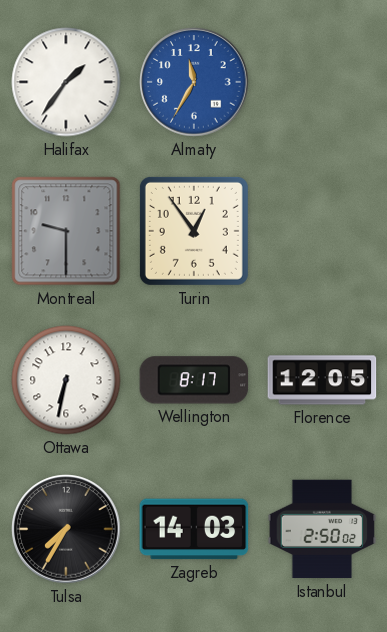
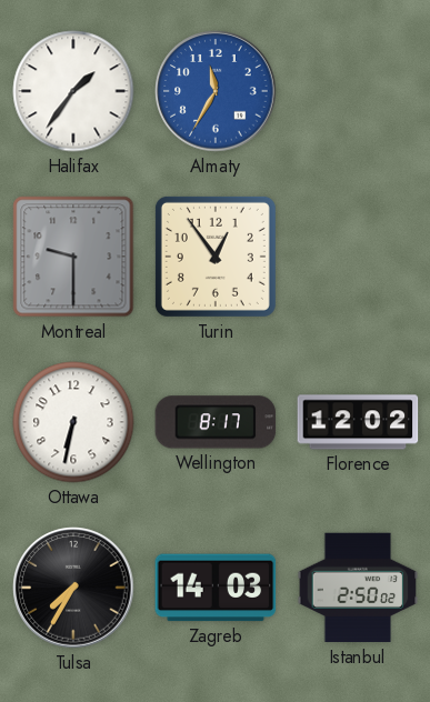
Florence: 12:05 -> 12:02 (358, 422)
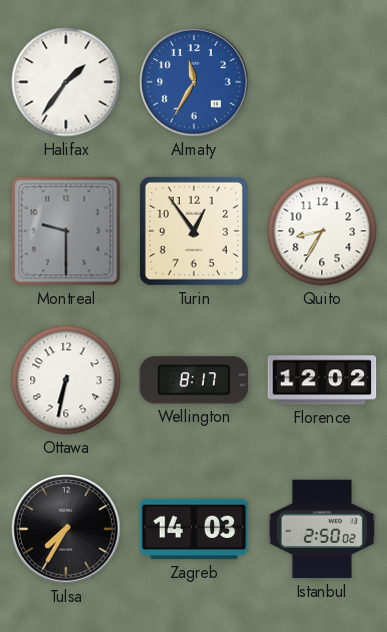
Quito: none -> 8:35 (322, 231)
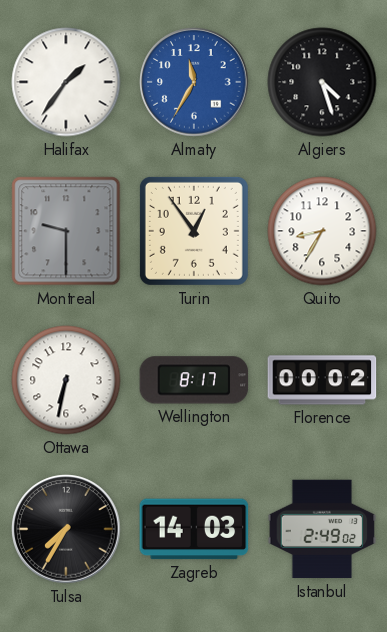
Algiers: none -> 4:27 (322, 82)
Florence: 12:02 -> 00:02 (322, 380)
Istanbul: 2:50 -> 2:49 (322, 529)
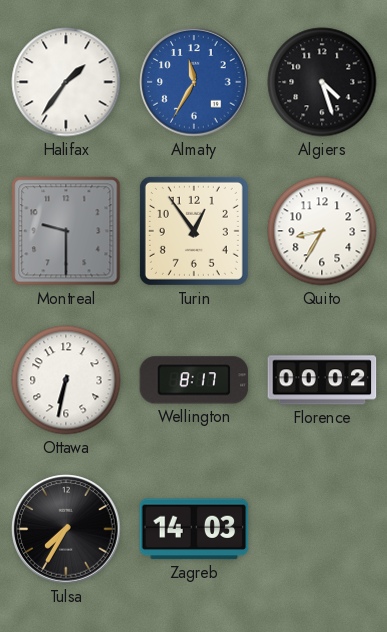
Istanbul: 2:49 -> none (322, 529)
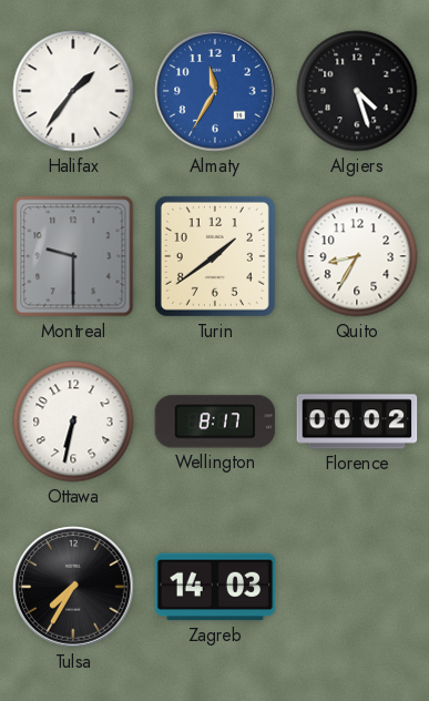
Turin: 12:54 -> 1:39 (215, 256)
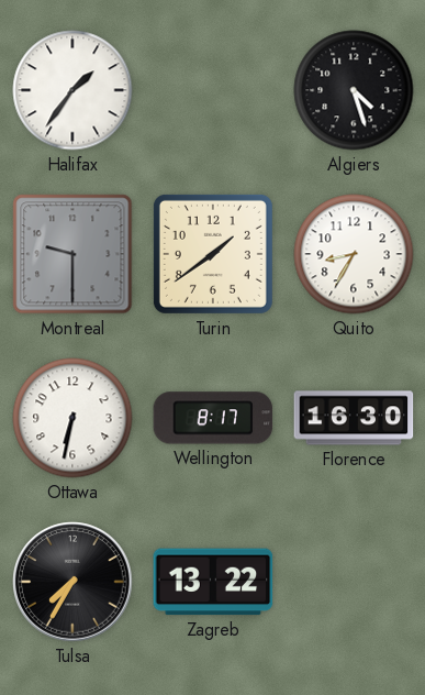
Almaty: 11:35 -> none (215, 91)
Florence: 00:02 -> 16:30 (354, 418)
Zagreb: 14:03 -> 13:22 (213, 582)
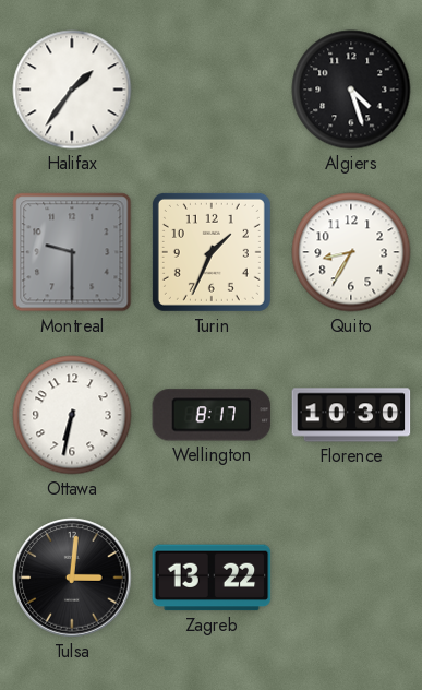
Turin: 1:39 -> 1:34 (212, 252)
Florence: 16:30 -> 10:30 (351, 415)
Tulsa: 7:35 -> 3:01 (72, 578)
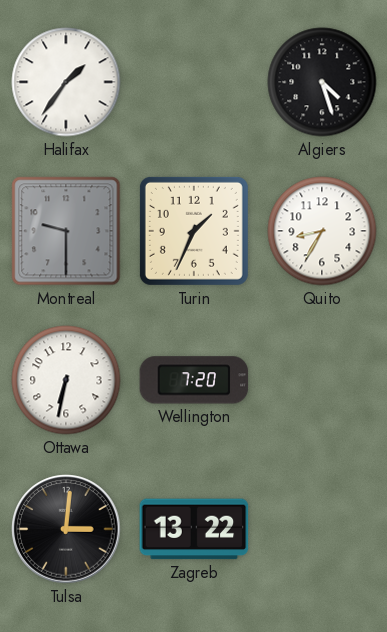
Wellington: 8:17 -> 7:20 (194, 380)
Florence: 10:30 -> none (351, 415)
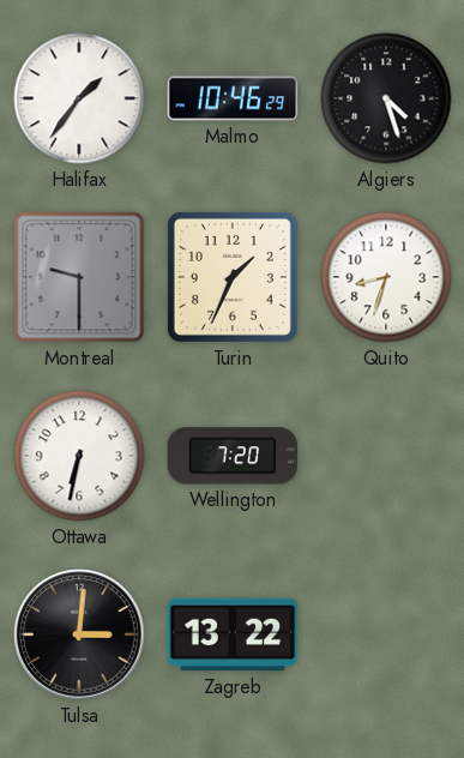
Malmo: none -> 10:46 (233, 98)
Quito: 8:35 -> 8:33 (386, 277)
